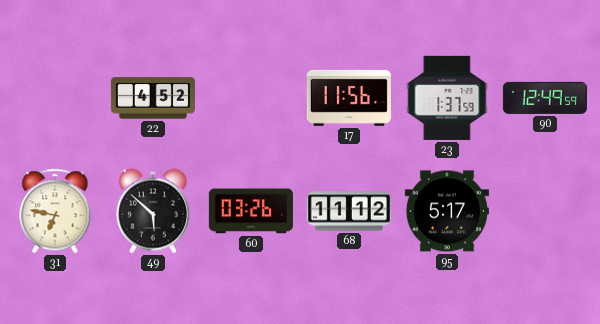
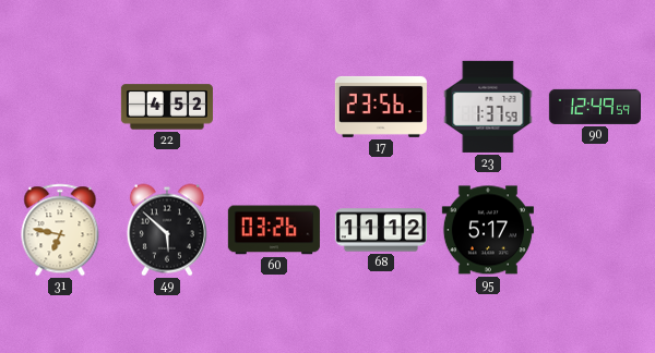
17: 11:56 -> 23:56 (381, 107)
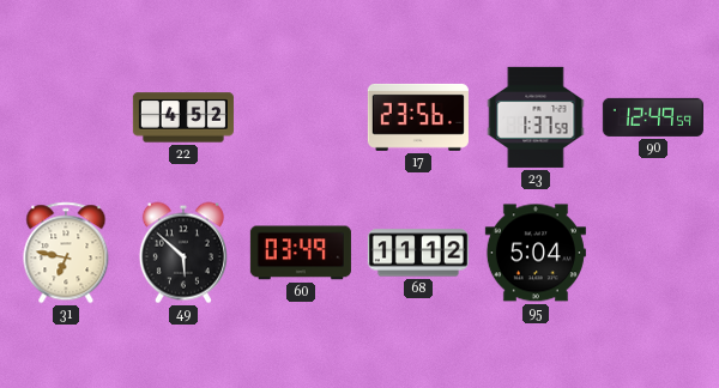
60: 03:26 -> 03:49 (301, 253)
95: 5:17 -> 5:04 (536, 253)
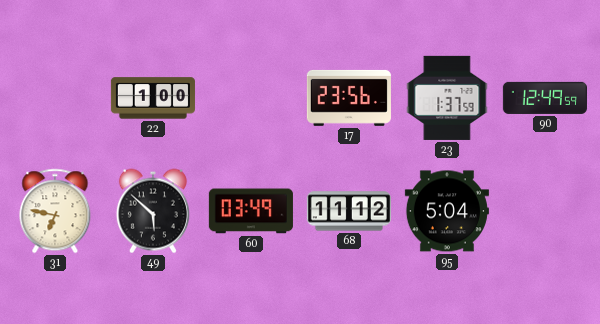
22: 4:52 -> 1:00 (153, 98)
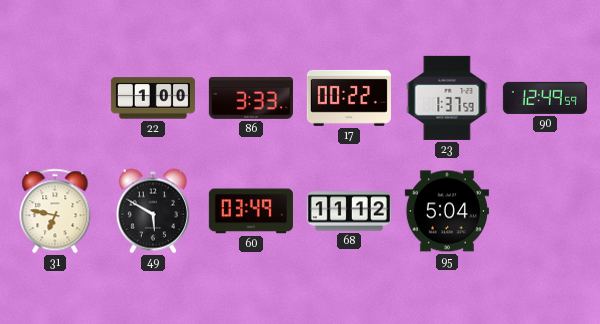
86: none -> 3:33 (251, 98)
17: 23:56 -> 00:22 (349, 98)
49: 5:52 -> 5:50 (153, 211)
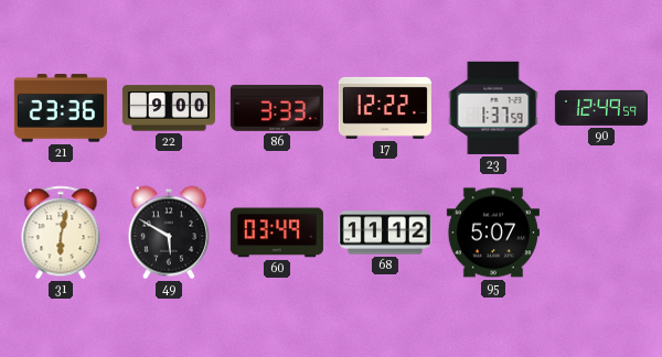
21: none -> 23:36 (61, 108)
22: 1:00 -> 9:00 (169, 108)
17: 00:22 -> 12:22 (385, 108)
31: 6:47 -> 6:02 (61, 232)
95: 5:04 -> 5:07 (493, 232)
